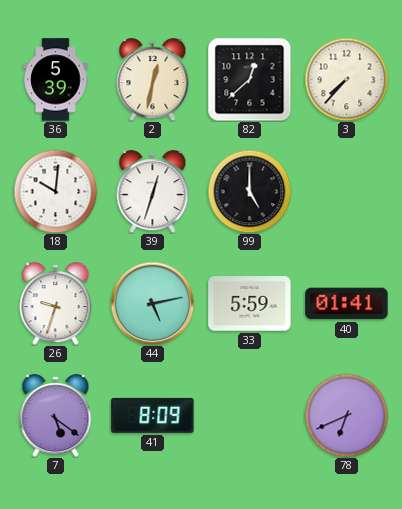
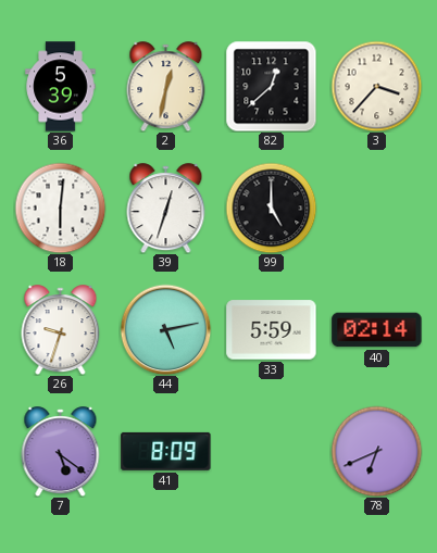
3: 7:37 -> 3:37 (376, 86)
18: 10:01 -> 6:01 (60, 208)
40: 01:41 -> 02:14 (377, 330)
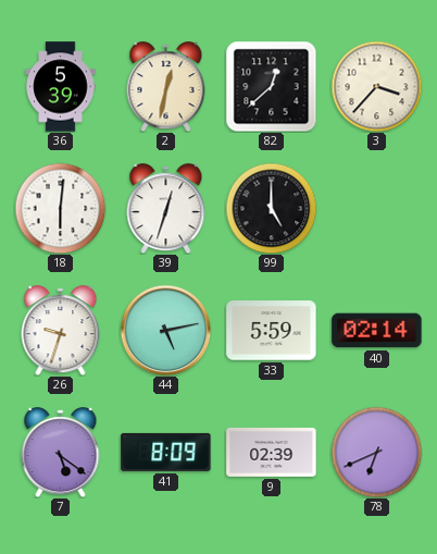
9: none -> 02:39 (272, 452)
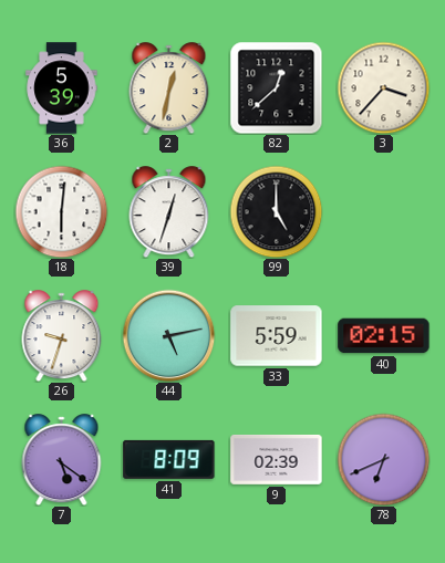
40: 02:14 -> 02:15 (384, 336)
